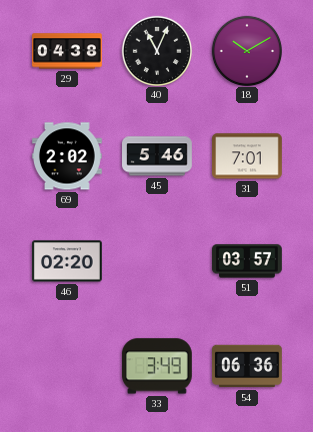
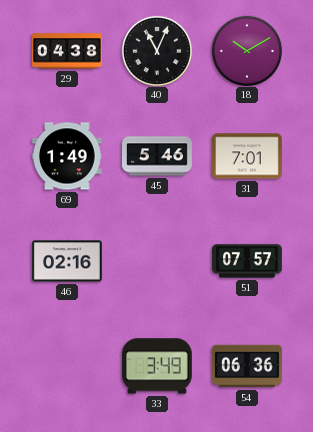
69: 2:02 -> 1:49 (68, 156)
46: 02:20 -> 02:16 (68, 261)
51: 03:57 -> 07:57 (248, 261)
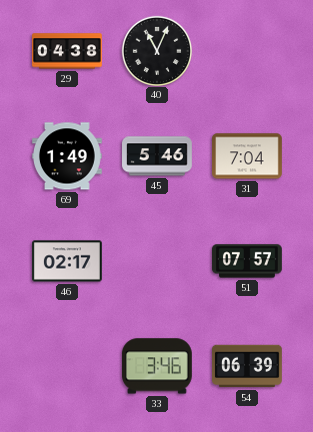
18: 10:10 -> none (246, 50)
31: 7:01 -> 7:04 (248, 156)
46: 02:16 -> 02:17 (68, 261)
33: 3:49 -> 3:46 (157, 366)
54: 06:36 -> 06:39 (248, 366)
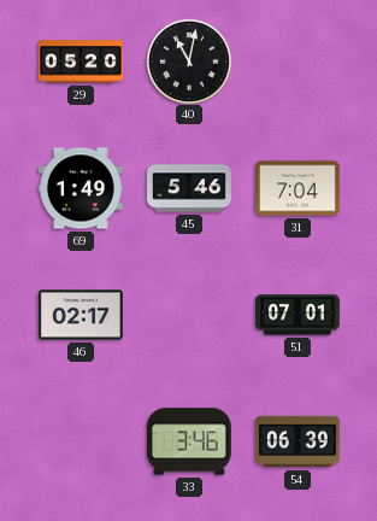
29: 04:38 -> 05:20 (82, 62)
40: 11:04 -> 11:02 (188, 60)
51: 07:57 -> 07:01 (299, 315)
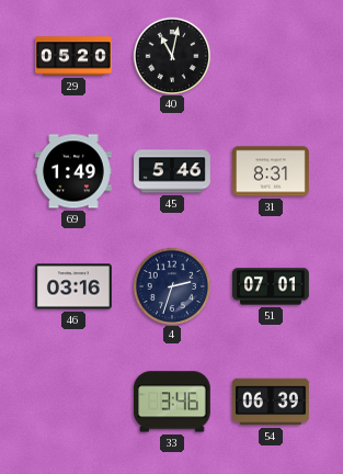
31: 7:04 -> 8:31 (272, 171)
46: 02:17 -> 03:16 (75, 286)
4: none -> 2:33 (171, 285)
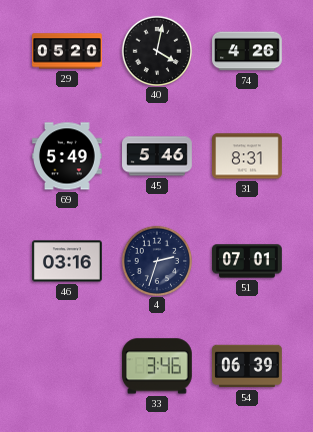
40: 11:02 -> 4:02 (156, 50)
74: none -> 4:26 (247, 51)
69: 1:49 -> 5:49 (68, 156)
